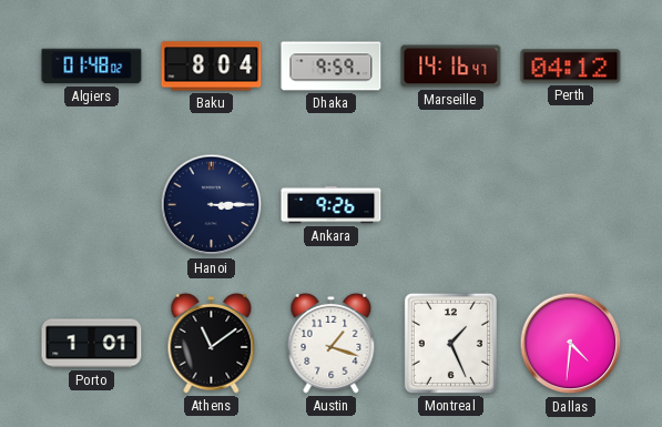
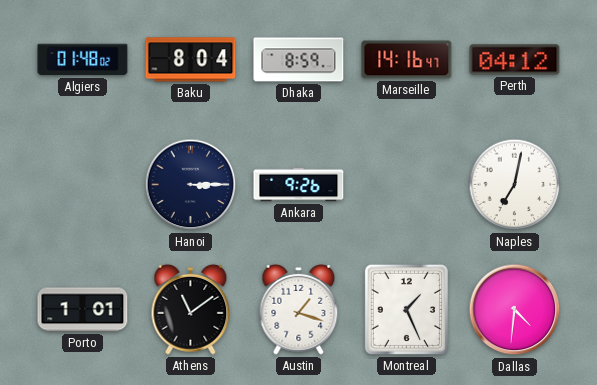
Dhaka: 9:59 -> 8:59 (299, 60)
Naples: none -> 7:02 (515, 185)
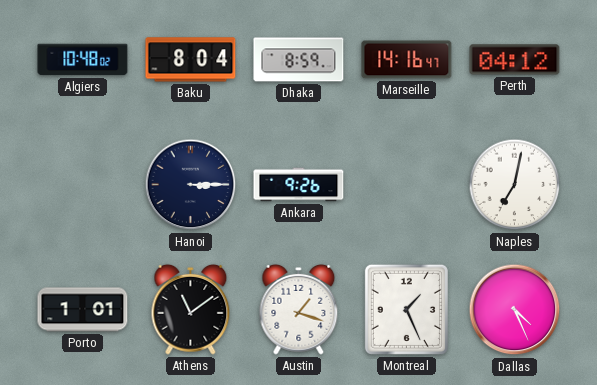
Algiers: 01:48 -> 10:48 (83, 60)
Dallas: 4:31 -> 4:26 (515, 310)
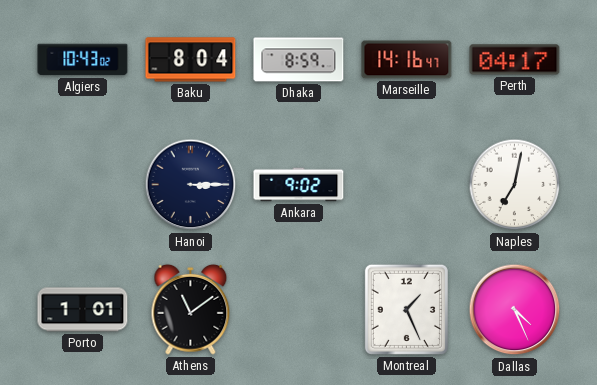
Algiers: 10:48 -> 10:43 (83, 60)
Perth: 04:12 -> 04:17 (515, 60)
Ankara: 9:26 -> 9:02 (299, 185)
Austin: 1:18 -> none (299, 309)
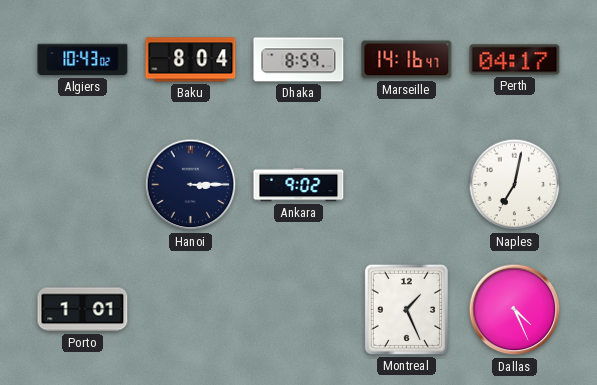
Athens: 11:09 -> none (191, 309)
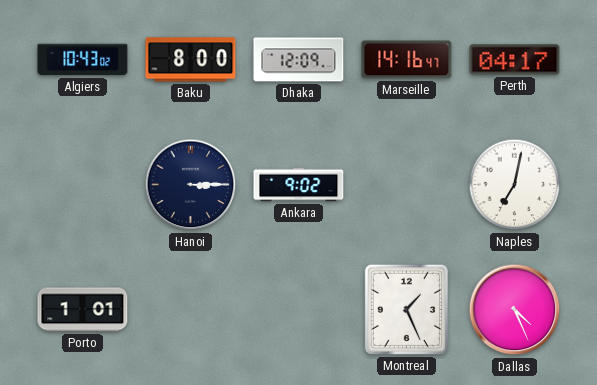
Baku: 8:04 -> 8:00 (191, 60)
Dhaka: 8:59 -> 12:09 (299, 60)
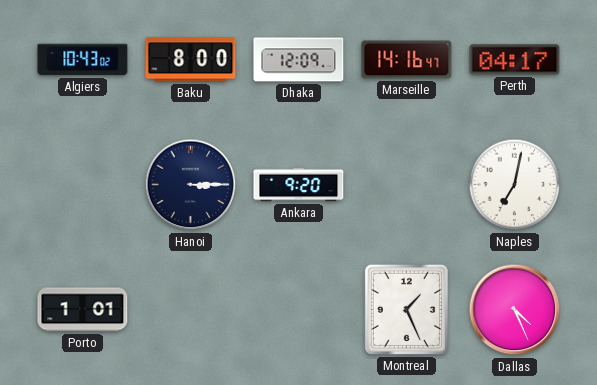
Ankara: 9:02 -> 9:20 (299, 185)
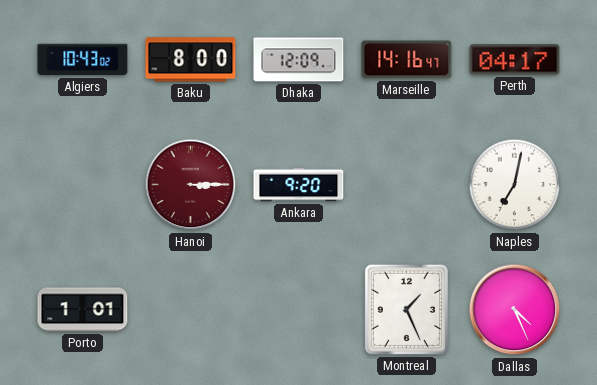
Hanoi dial: navy -> burgundy (191, 185)
